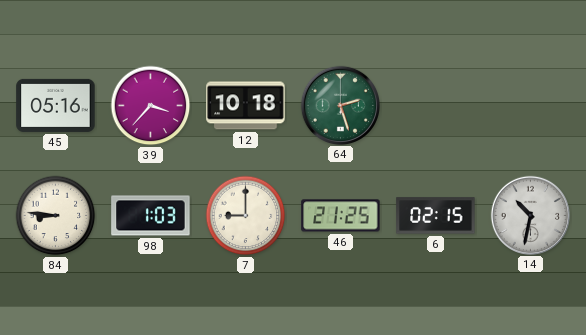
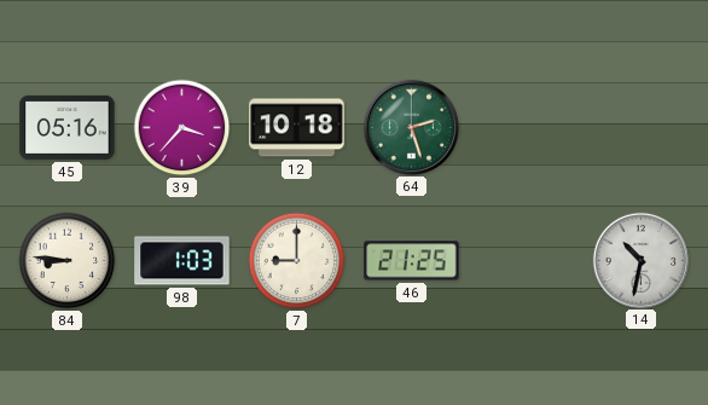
6: 02:15 -> none (436, 216)
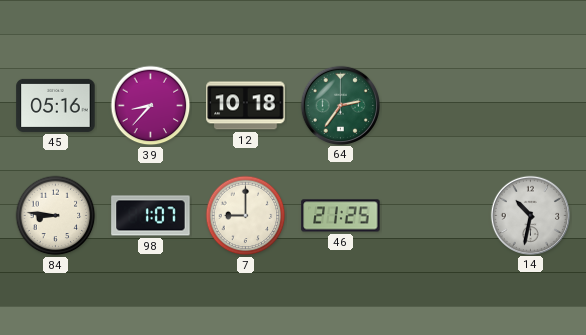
39: 3:37 -> 8:37 (151, 106)
64: 2:27 -> 2:36 (340, 105)
98: 1:03 -> 1:07 (151, 216)
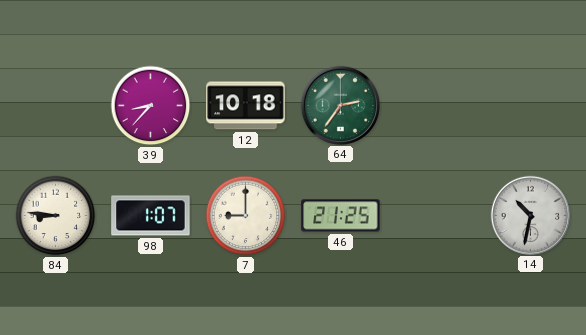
45: 05:16 -> none (56, 105)
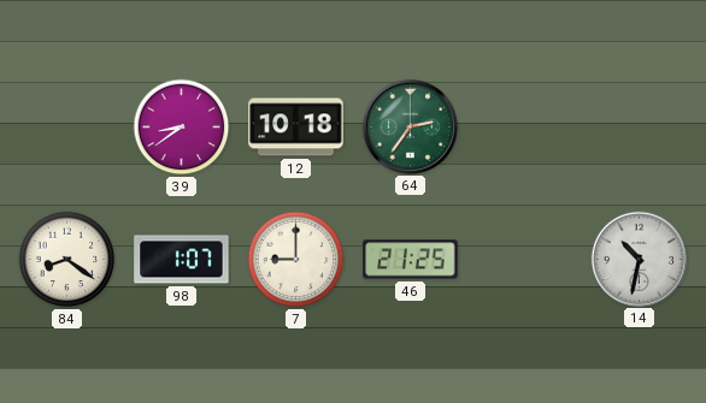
39: 8:37 -> 8:39 (182, 128)
84: 8:46 -> 8:21 (67, 260)
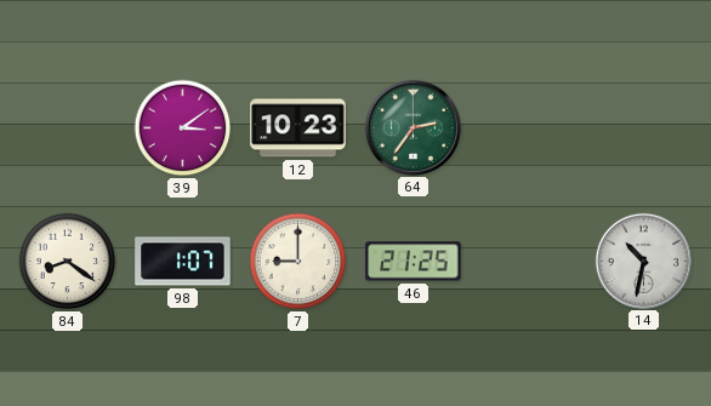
39: 8:39 -> 3:09 (183, 128)
12: 10:18 -> 10:23 (298, 128)
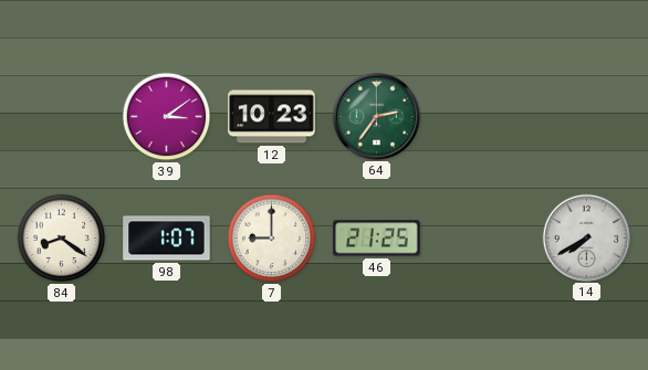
14: 10:32 -> 7:40 (586, 237)
